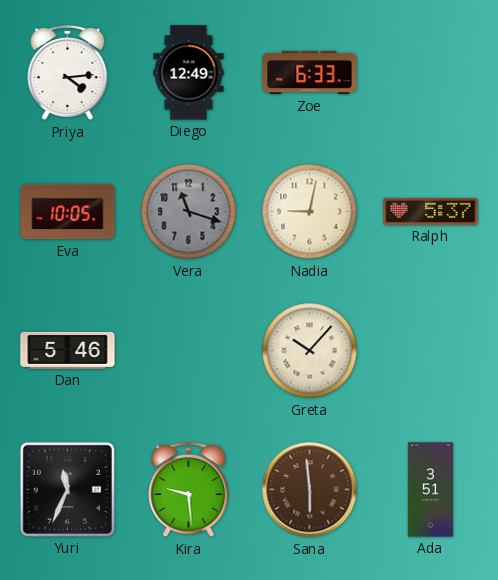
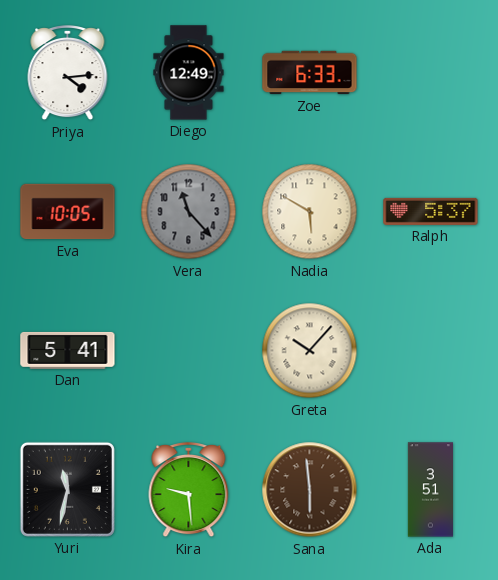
Vera: 11:18 -> 11:23 (189, 212)
Nadia: 9:02 -> 5:50 (310, 212)
Dan: 5:46 -> 5:41 (68, 350)
Yuri: 11:34 -> 11:32 (67, 489)
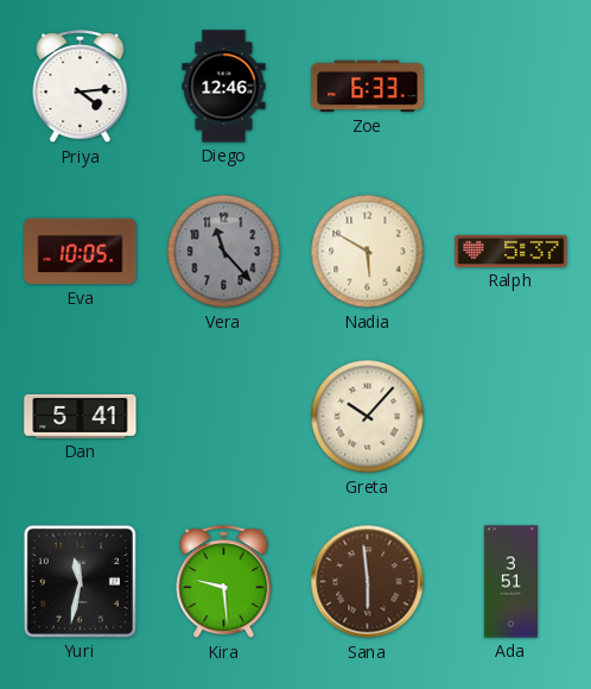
Diego: 12:49 -> 12:46 (224, 87)
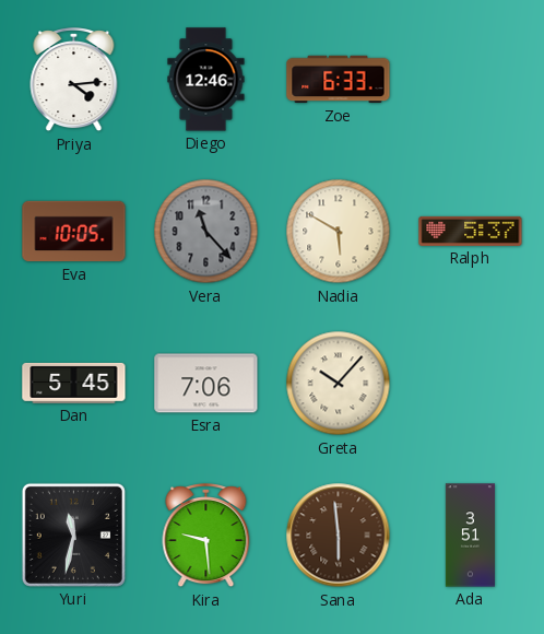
Dan: 5:41 -> 5:45 (74, 383)
Esra: none -> 7:06 (206, 384)
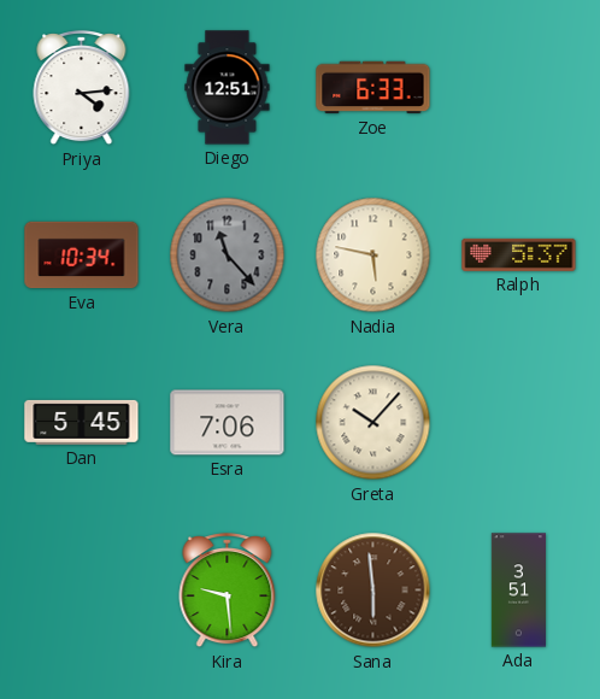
Diego: 12:46 -> 12:51 (228, 88)
Eva: 10:05 -> 10:34 (82, 255)
Nadia: 5:50 -> 5:47 (373, 255)
Yuri: 11:32 -> none (73, 535)
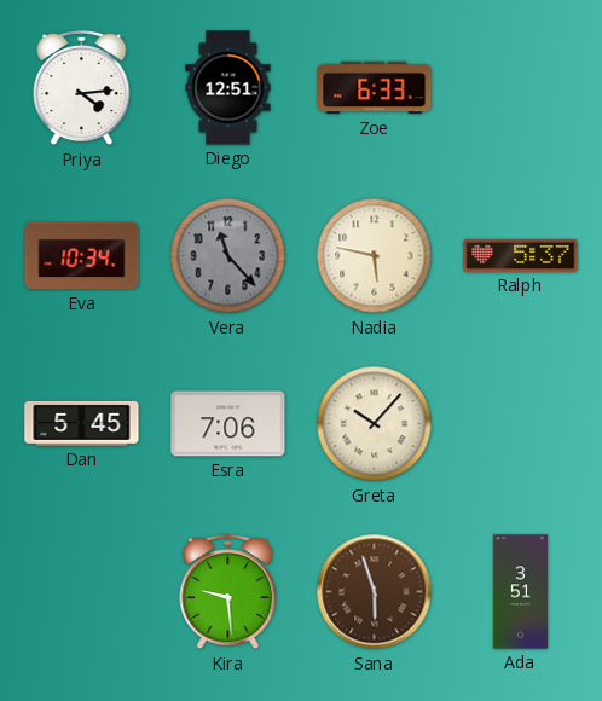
Sana: 5:59 -> 5:57 (375, 592)
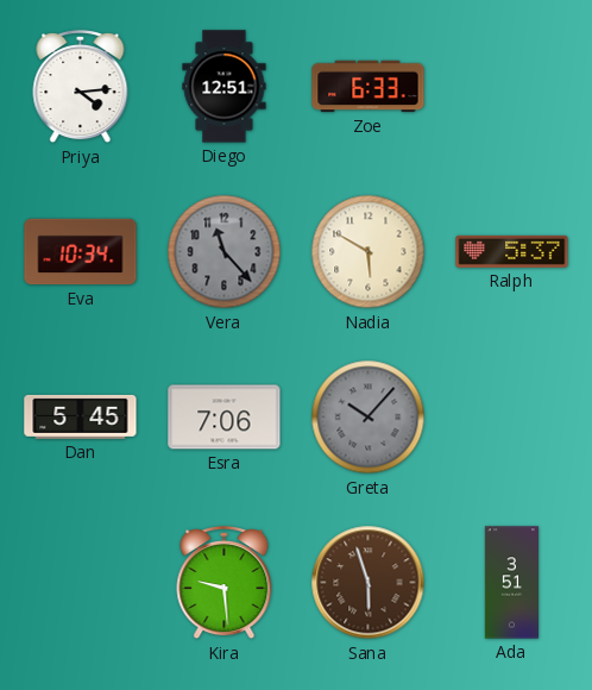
Nadia: 5:47 -> 5:50 (369, 252)
Greta dial: cream -> grey (369, 418)
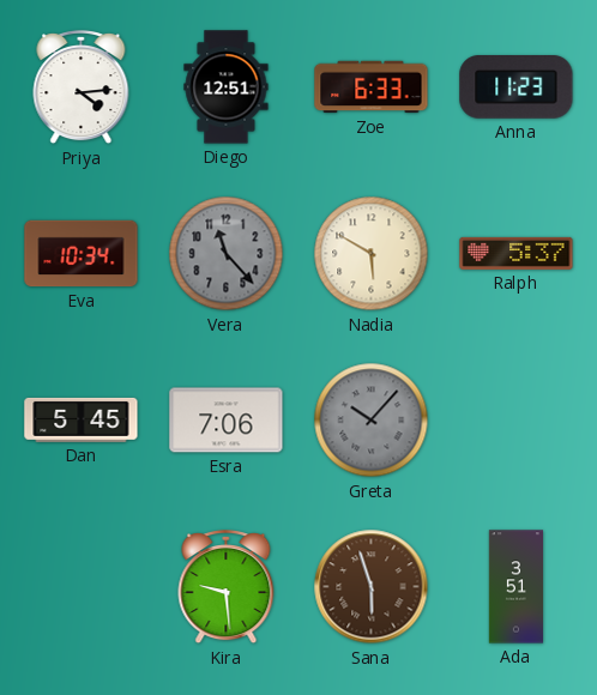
Anna: none -> 11:23 (517, 87)
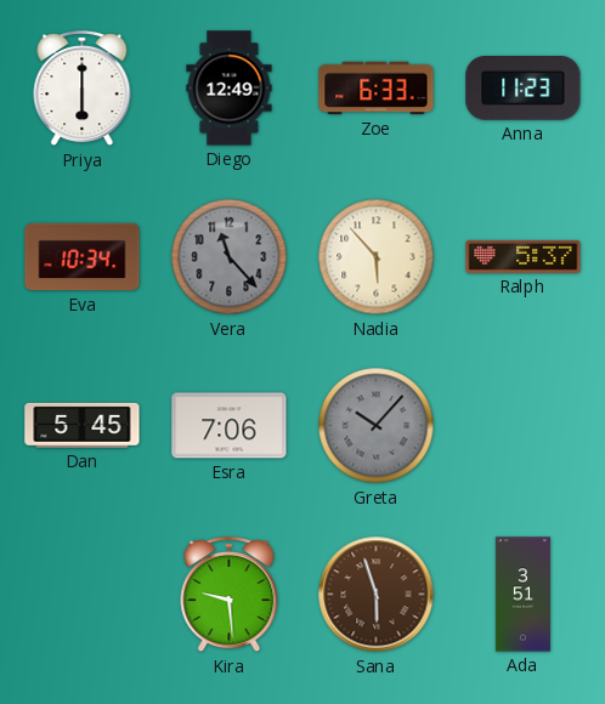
Priya: 4:14 -> 6:00 (83, 90)
Diego: 12:51 -> 12:49 (230, 89)
Nadia: 5:50 -> 5:53 (377, 257)
